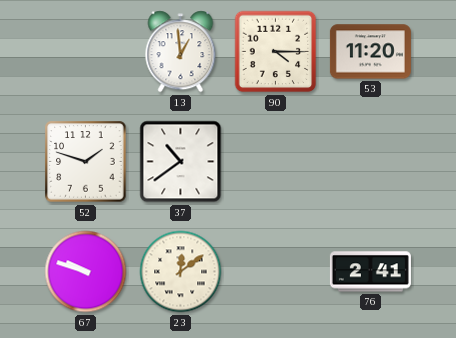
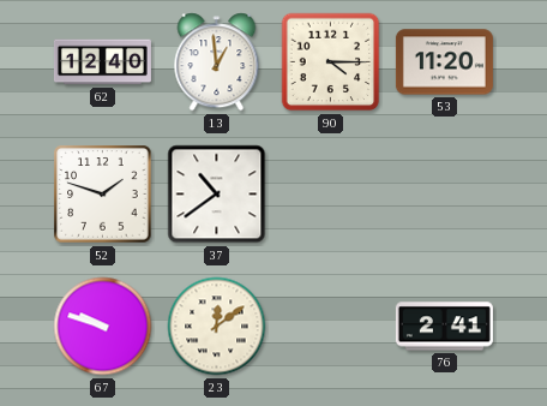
62: none -> 12:40 (102, 62)
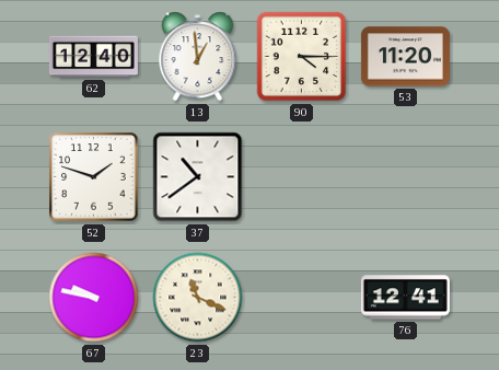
67: 9:48 -> 9:47 (94, 298)
23: 12:09 -> 11:19 (198, 298)
76: 2:41 -> 12:41 (405, 298)
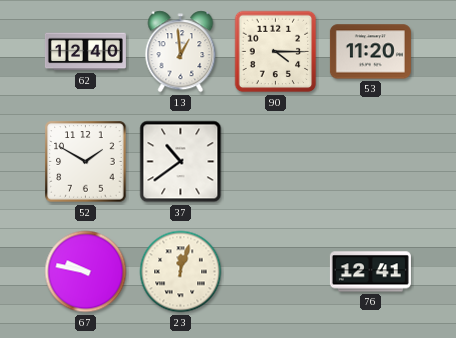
52: 1:48 -> 1:50 (86, 162)
23: 11:19 -> 12:03 (181, 272)
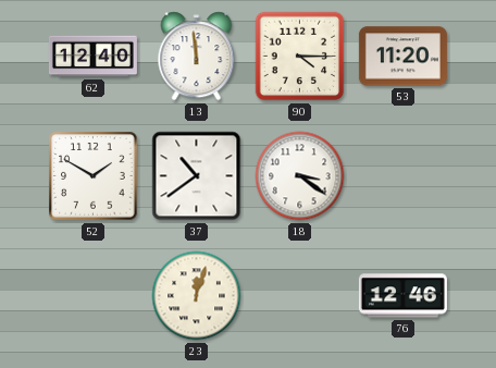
13: 12:59 -> 11:59 (197, 57)
18: none -> 3:21 (300, 176)
67: 9:47 -> none (86, 272)
76: 12:41 -> 12:46 (402, 296)
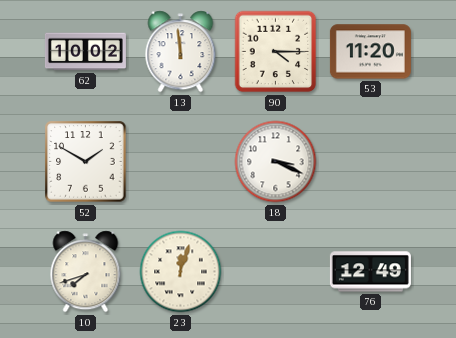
62: 12:40 -> 10:02 (85, 52)
37: 10:39 -> none (197, 176)
18: 3:21 -> 3:19 (276, 162)
10: none -> 7:42 (86, 272)
76: 12:46 -> 12:49 (370, 272)
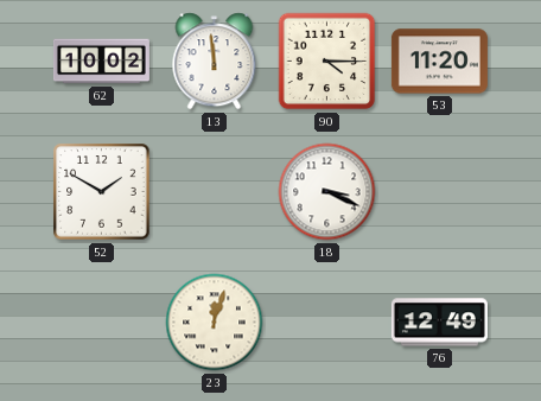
10: 7:42 -> none (86, 272)
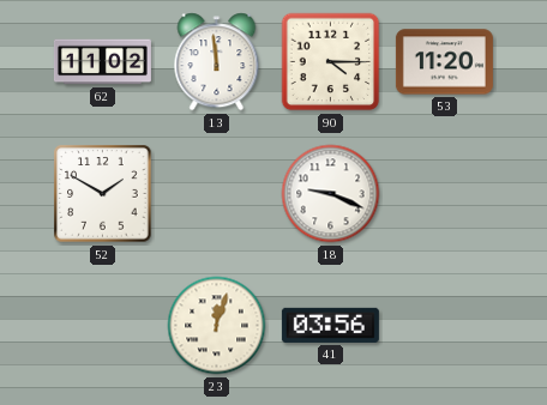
62: 10:02 -> 11:02 (102, 62)
18: 3:19 -> 9:19 (331, 194)
41: none -> 03:56 (330, 325)
76: 12:49 -> none (439, 323)
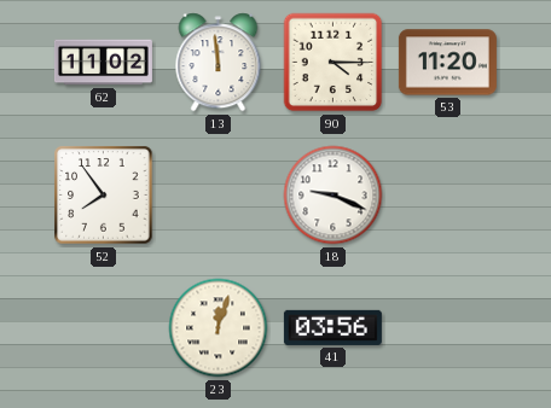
52: 1:50 -> 7:54 (104, 196)
